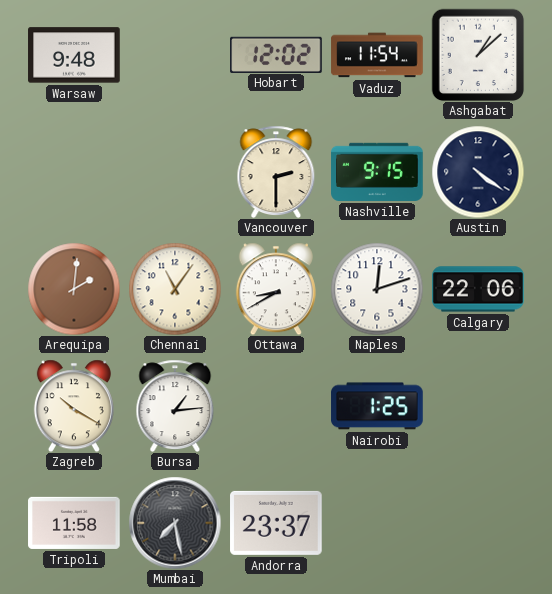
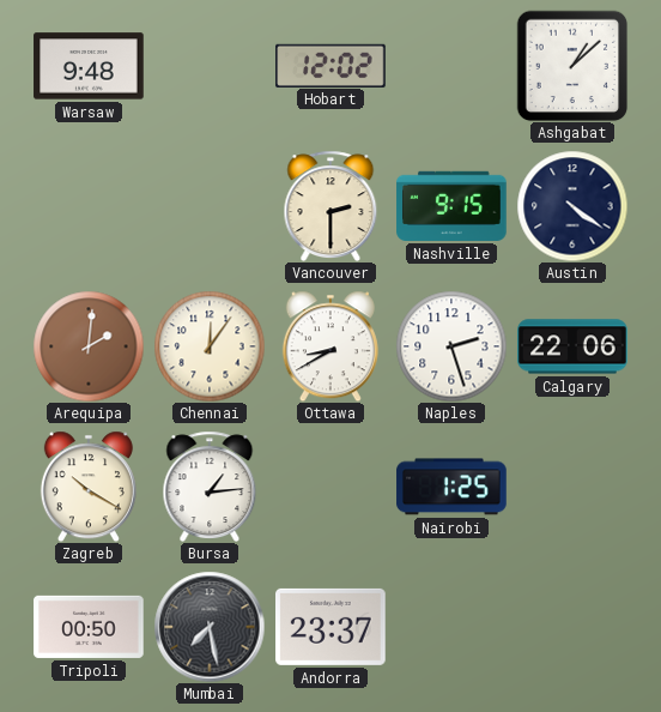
Vaduz: 11:54 -> none (377, 55)
Chennai: 11:06 -> 12:06 (210, 346)
Naples: 12:12 -> 2:27 (451, 346)
Tripoli: 11:58 -> 00:50 (89, 627)
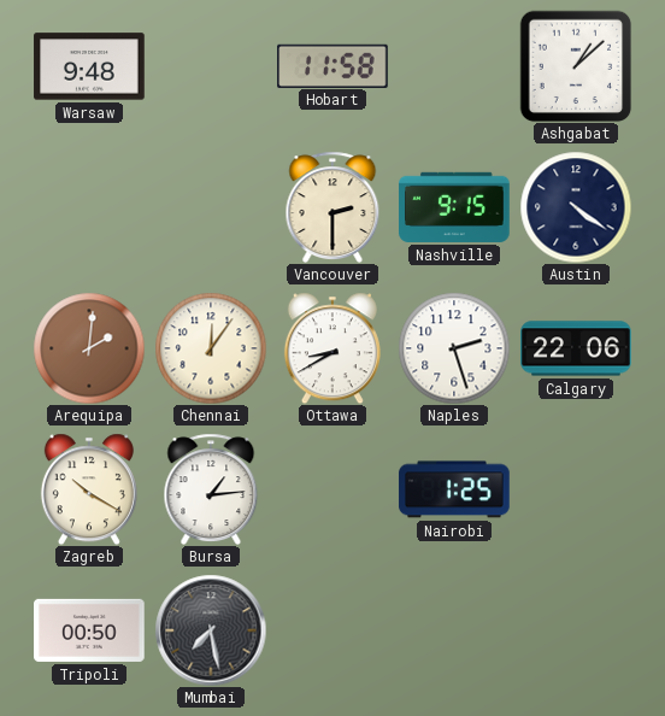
Hobart: 12:02 -> 11:58 (332, 65)
Andorra: 23:37 -> none (330, 627)
